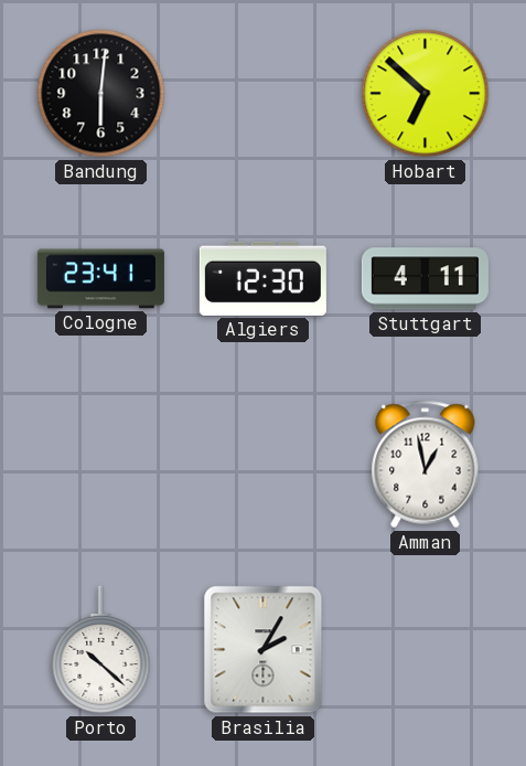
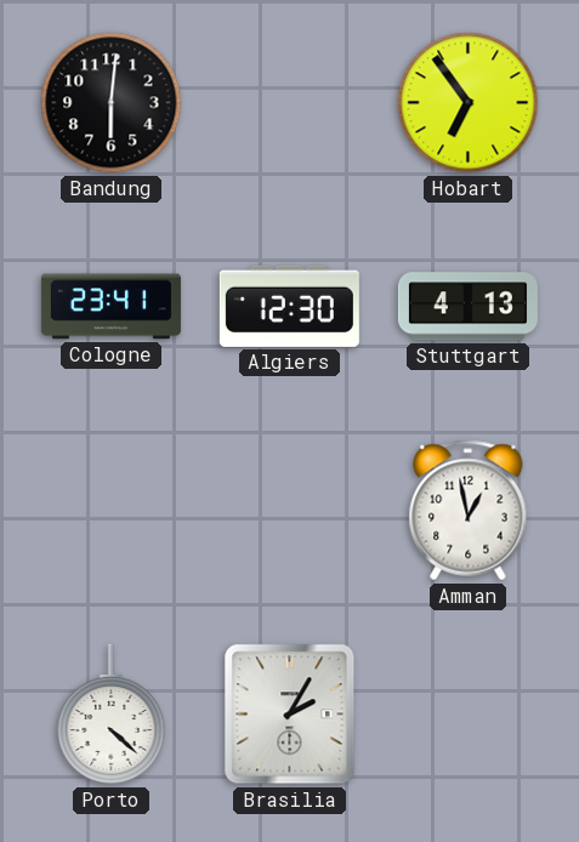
Hobart: 6:52 -> 6:54 (469, 103)
Stuttgart: 4:11 -> 4:13 (467, 307)
Porto: 10:22 -> 4:22 (112, 715)
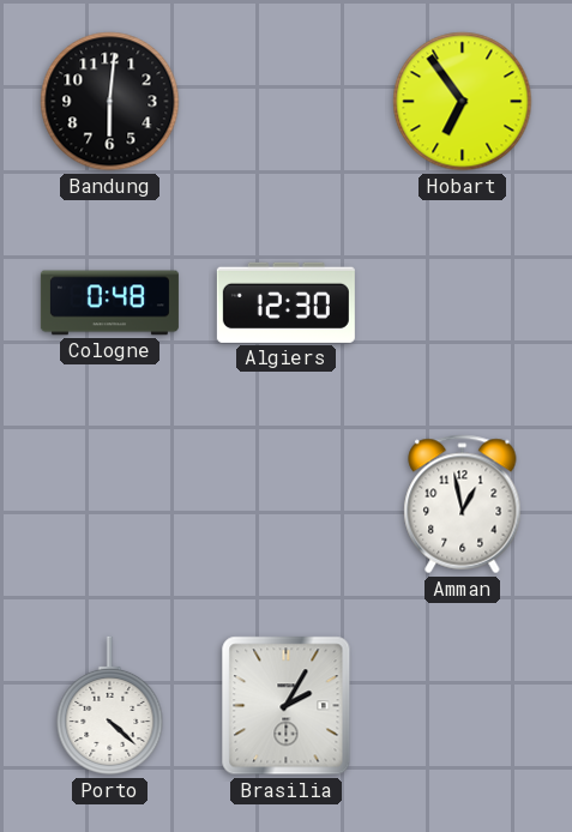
Cologne: 23:41 -> 0:48 (109, 303)
Stuttgart: 4:13 -> none (467, 307)
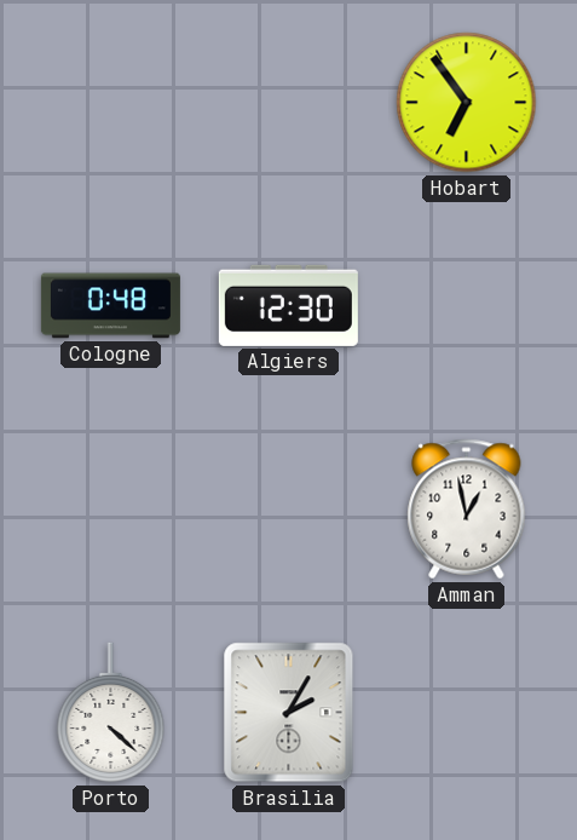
Bandung: 6:01 -> none (110, 102)
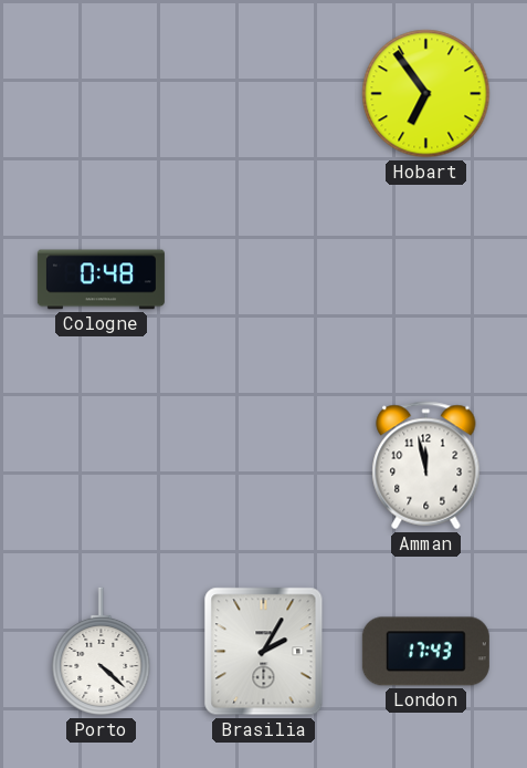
Algiers: 12:30 -> none (288, 305)
Amman: 12:58 -> 11:58 (426, 466)
London: none -> 17:43 (425, 652)
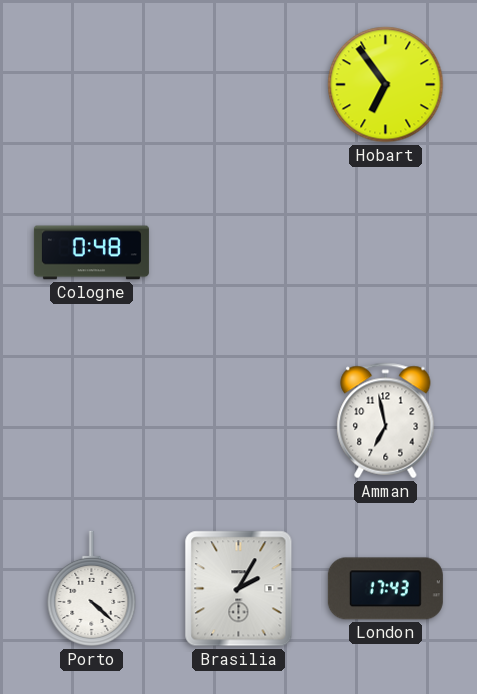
Amman: 11:58 -> 6:58 (386, 421)
